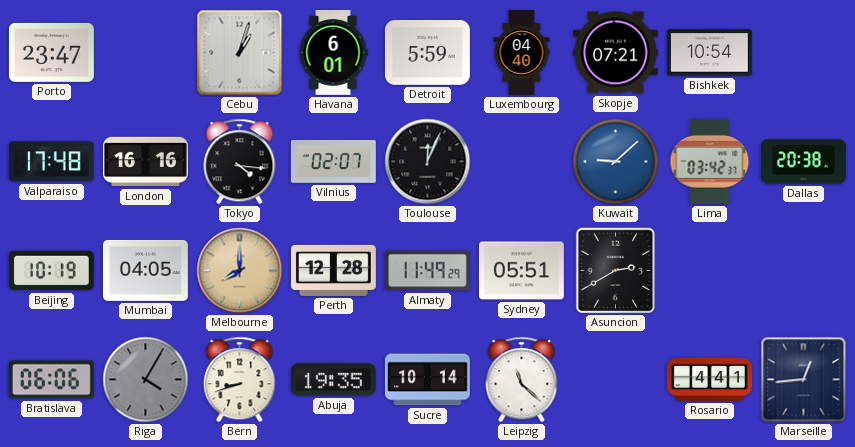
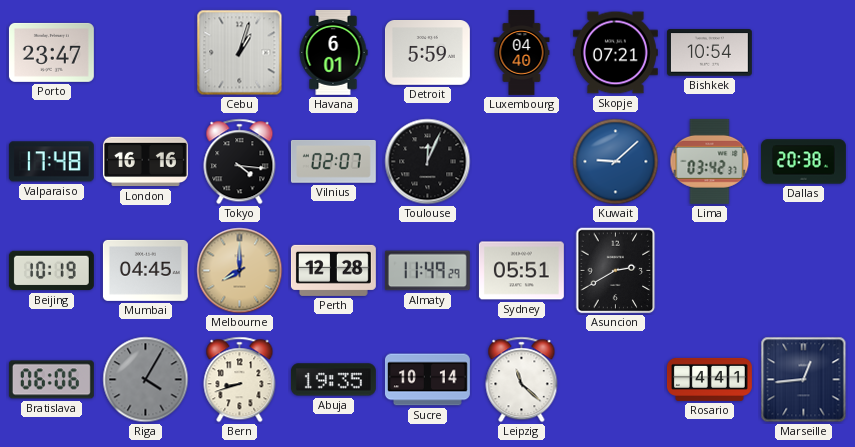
Mumbai: 04:05 -> 04:45 (145, 270)
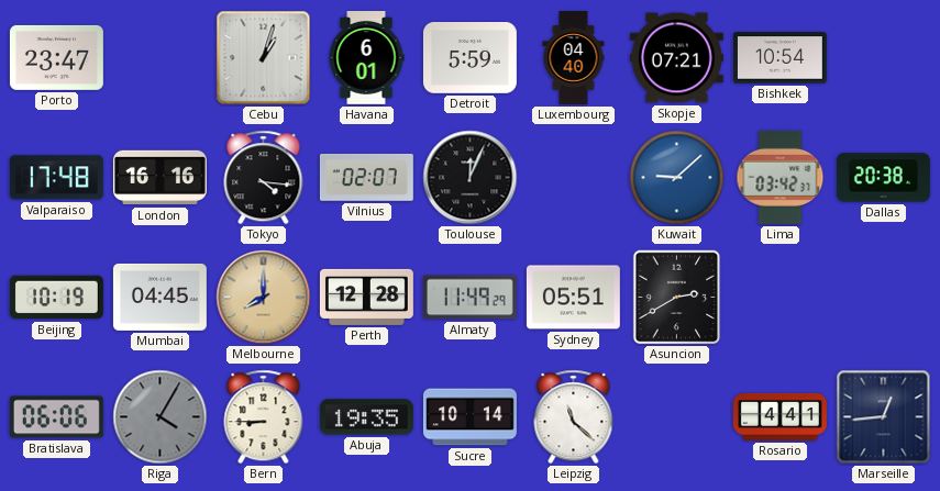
Bern: 8:42 -> 8:45 (264, 417)
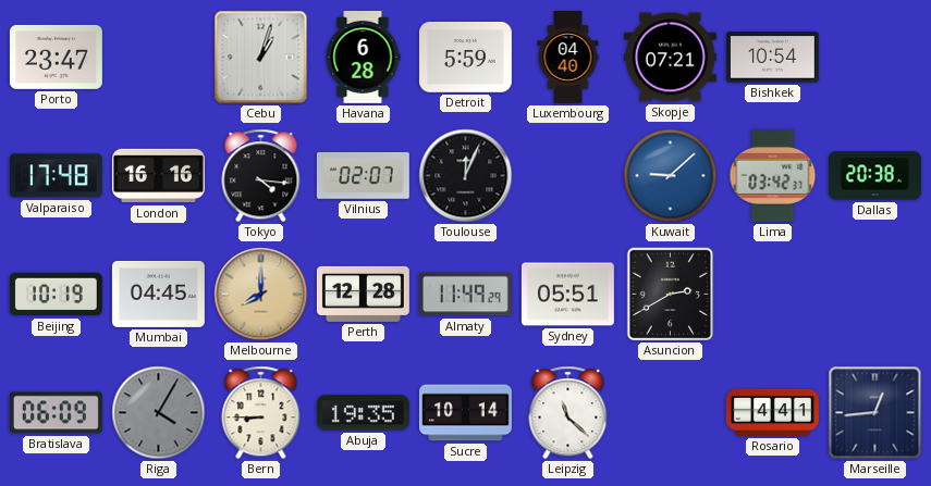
Havana: 6:01 -> 6:28 (363, 57)
Bratislava: 06:06 -> 06:09 (56, 413)
